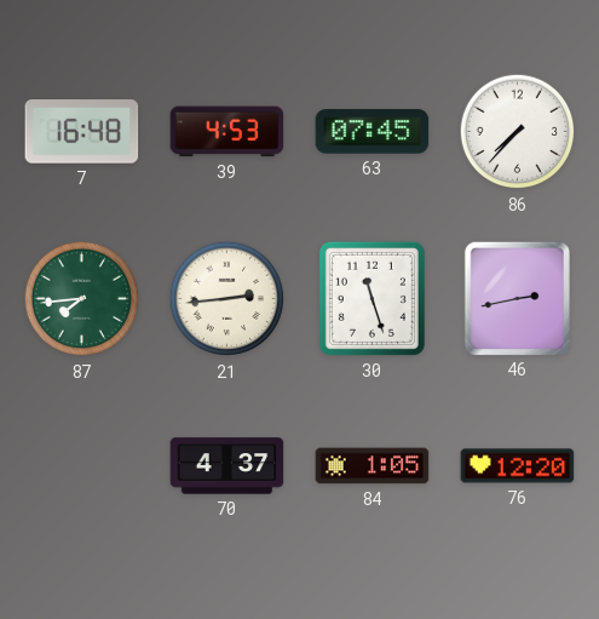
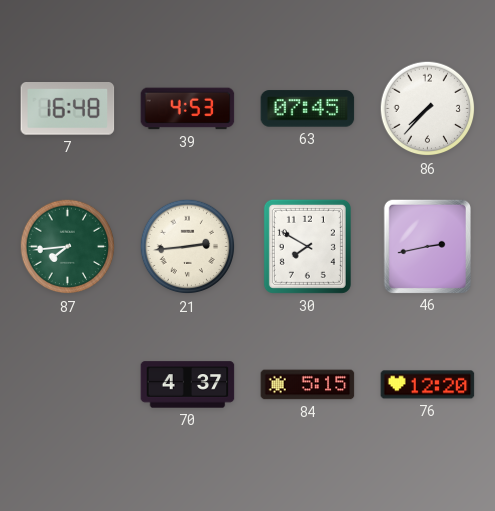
30: 11:27 -> 7:50 (307, 246)
84: 1:05 -> 5:15 (308, 385)
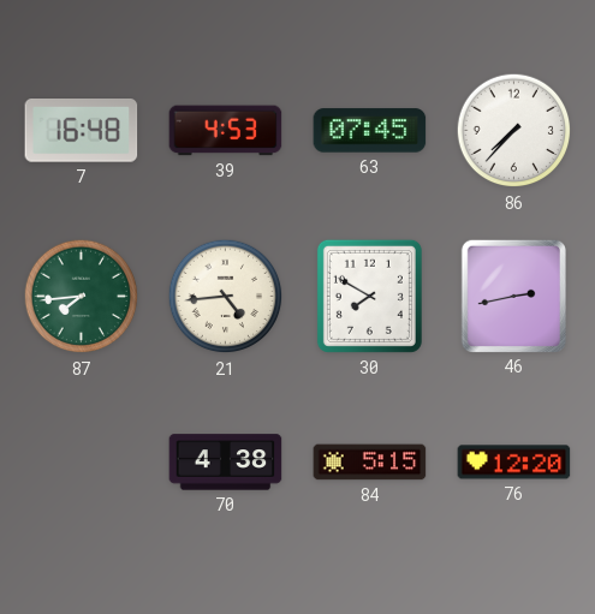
21: 2:44 -> 4:44 (226, 297)
70: 4:37 -> 4:38 (226, 463)
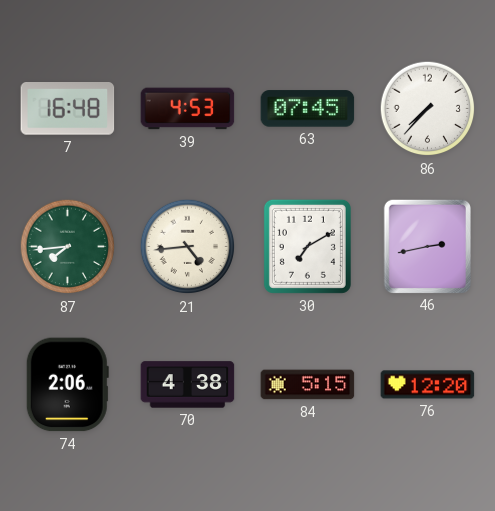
30: 7:50 -> 7:10 (307, 246)
74: none -> 2:06 (67, 385)
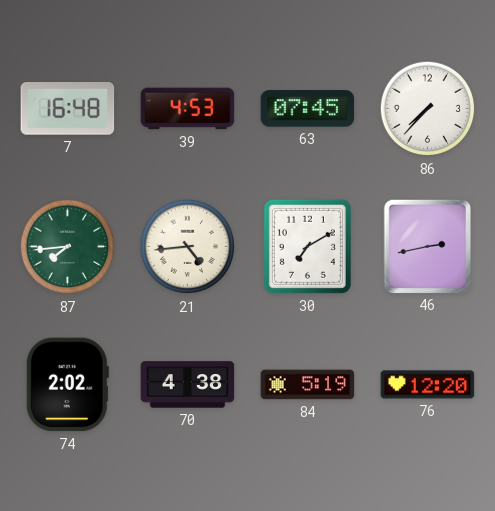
74: 2:06 -> 2:02 (67, 385)
84: 5:15 -> 5:19 (308, 385)
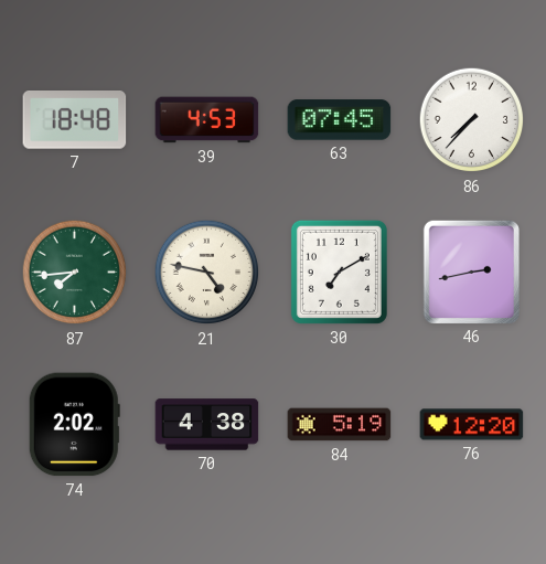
7: 16:48 -> 18:48 (75, 120)
21: 4:44 -> 4:47 (207, 273)
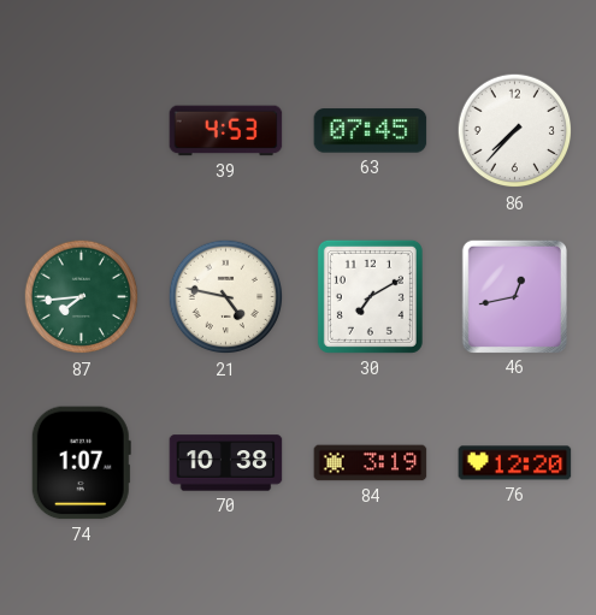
7: 18:48 -> none (75, 120)
46: 2:43 -> 12:43 (514, 296)
74: 2:02 -> 1:07 (81, 463)
70: 4:38 -> 10:38 (226, 463)
84: 5:19 -> 3:19 (371, 463)
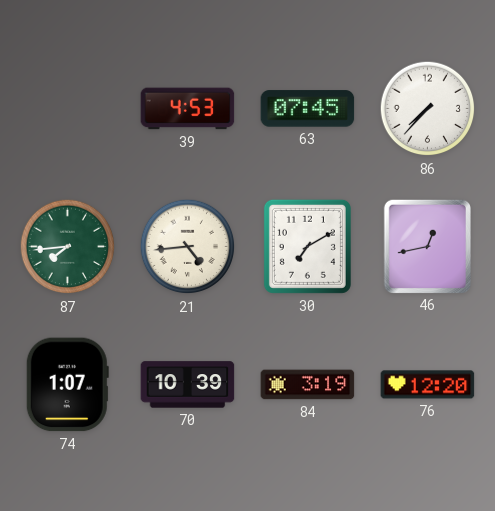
21: 4:47 -> 4:44 (188, 247)
70: 10:38 -> 10:39 (188, 385)
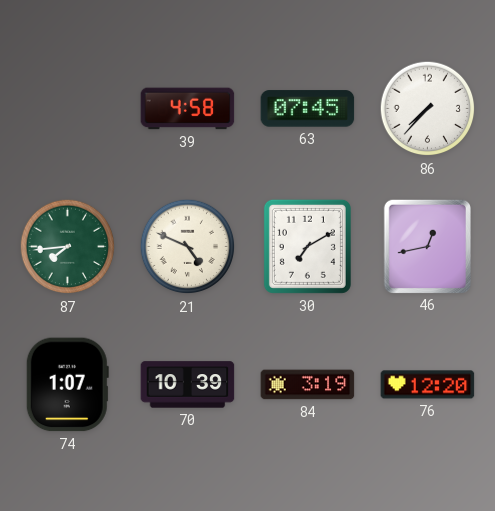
39: 4:53 -> 4:58 (188, 109)
21: 4:44 -> 4:49 (188, 247)
